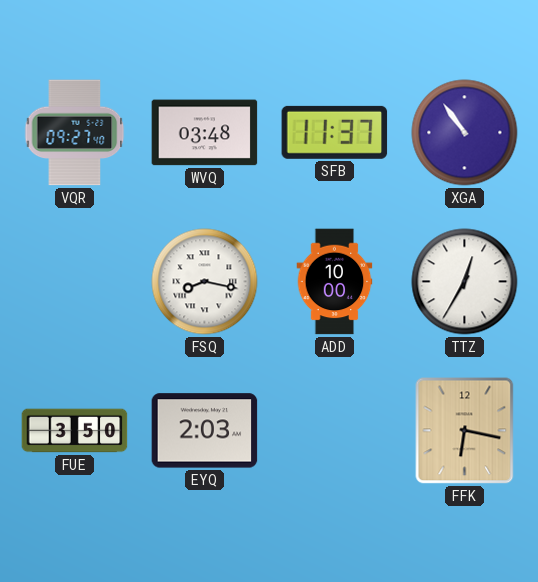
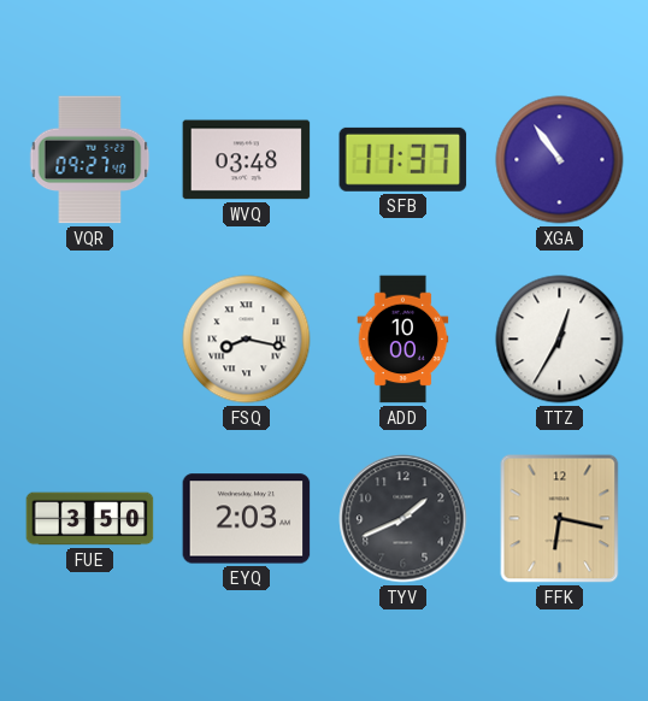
TYV: none -> 1:41 (403, 519)
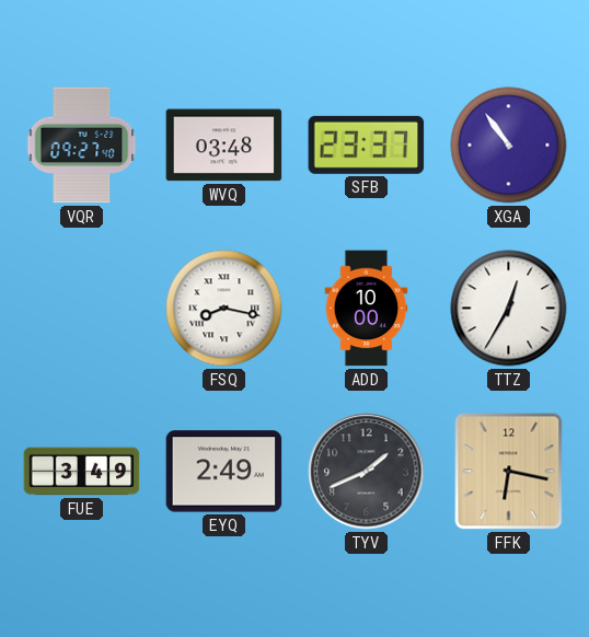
SFB: 11:37 -> 23:37 (367, 144)
FUE: 3:50 -> 3:49 (82, 472)
EYQ: 2:03 -> 2:49 (224, 472)
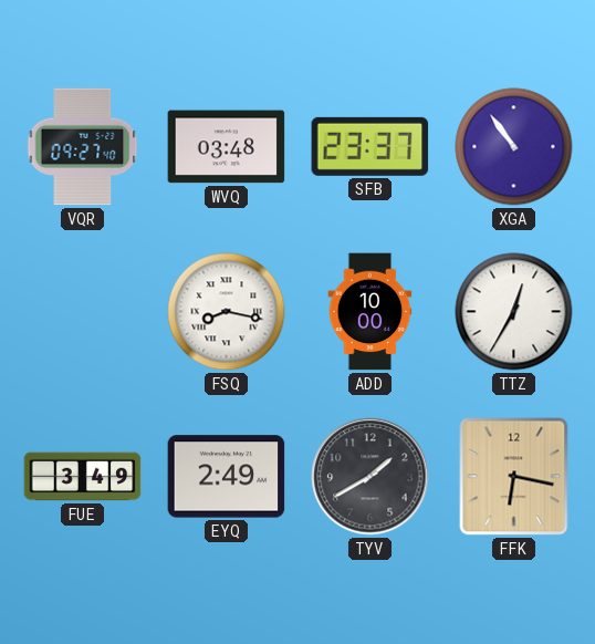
TYV: 1:41 -> 1:40 (370, 477)
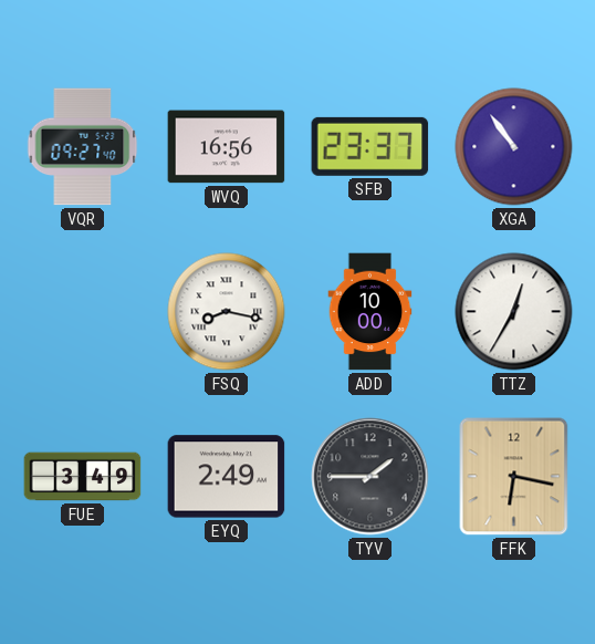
WVQ: 03:48 -> 16:56 (227, 147)
TYV: 1:40 -> 1:45 (370, 477)
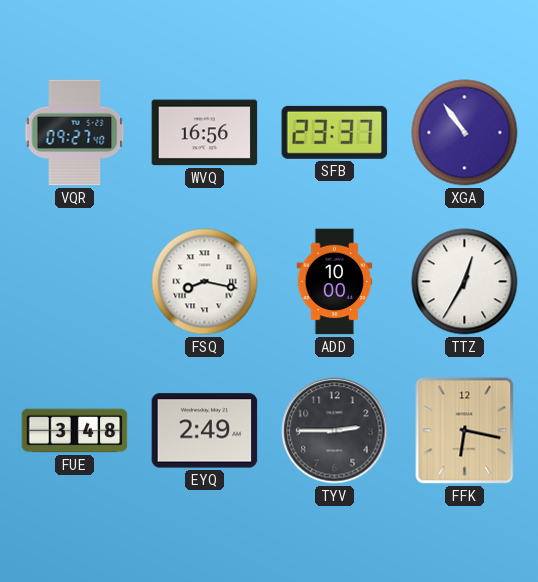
FUE: 3:49 -> 3:48 (75, 431)
TYV: 1:45 -> 2:45 (335, 431)
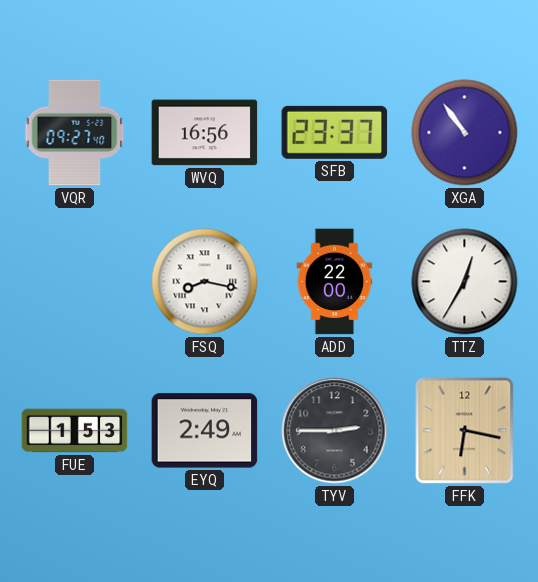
ADD: 10:00 -> 22:00 (335, 282)
FUE: 3:48 -> 1:53 (75, 431)
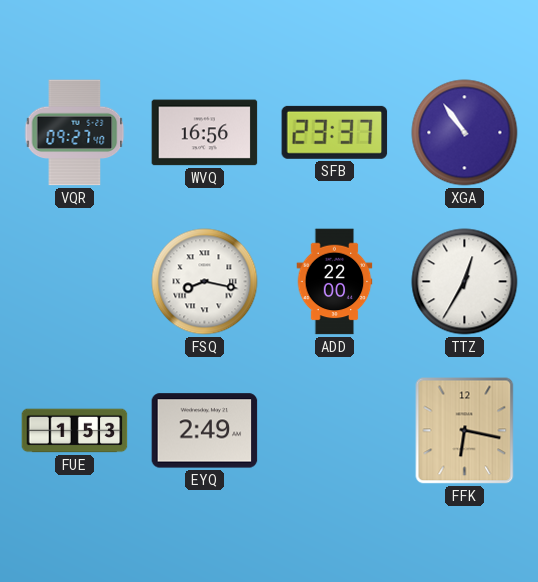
TYV: 2:45 -> none (335, 431)
